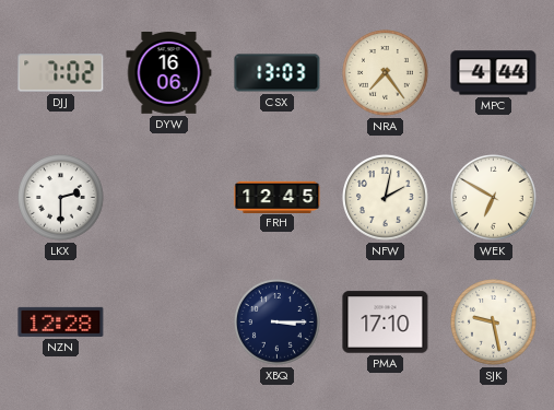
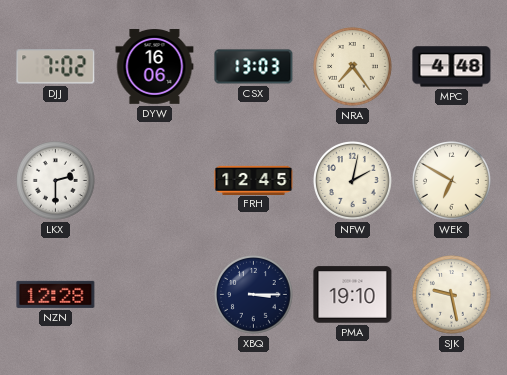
MPC: 4:44 -> 4:48 (452, 67)
PMA: 17:10 -> 19:10 (353, 295)
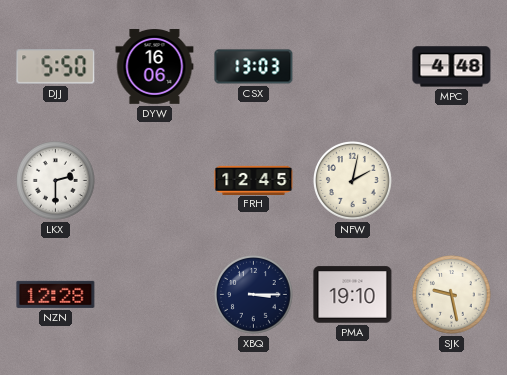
DJJ: 7:02 -> 5:50 (56, 67)
NRA: 7:24 -> none (353, 67)
WEK: 6:50 -> none (452, 181)
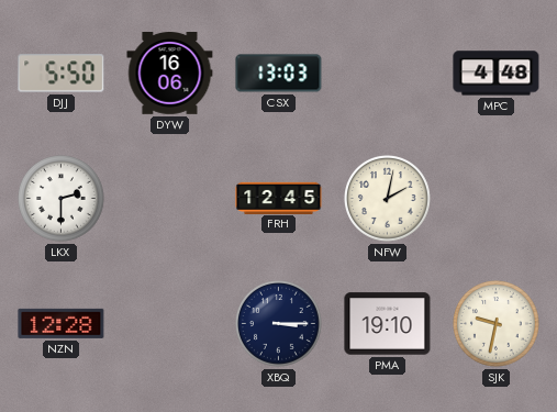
SJK: 9:28 -> 9:32 (497, 324)
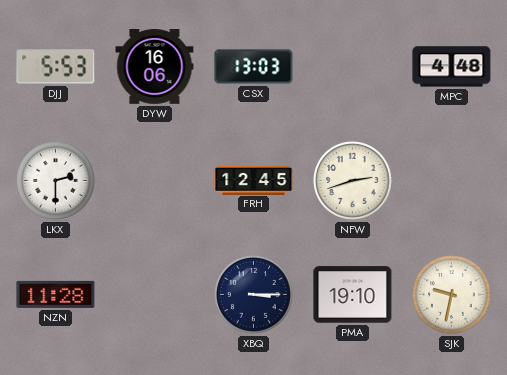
DJJ: 5:50 -> 5:53 (56, 67)
NFW: 2:02 -> 2:42 (353, 181)
NZN: 12:28 -> 11:28 (56, 294)
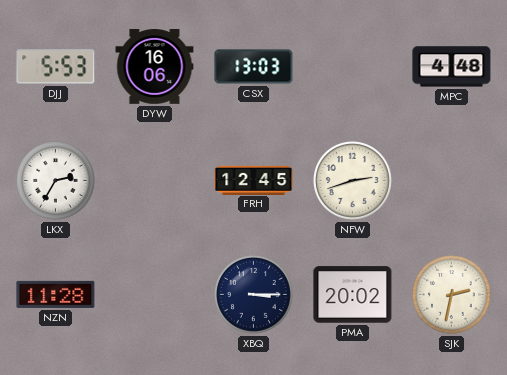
LKX: 2:30 -> 2:35 (56, 181)
PMA: 19:10 -> 20:02 (353, 295)
SJK: 9:32 -> 2:32 (452, 295)
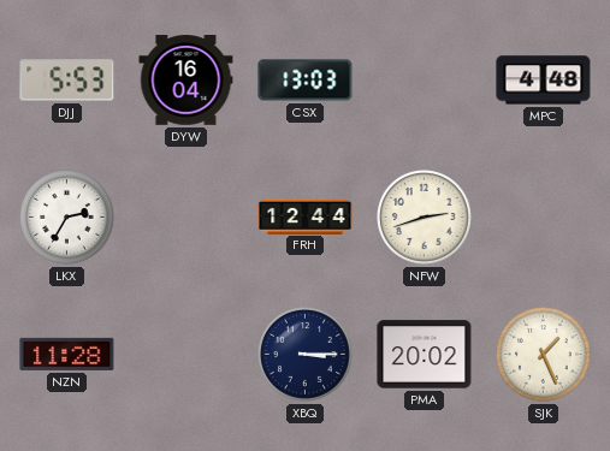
DYW: 16:06 -> 16:04 (186, 81)
FRH: 12:45 -> 12:44 (306, 216)
SJK: 2:32 -> 1:26 (544, 355)
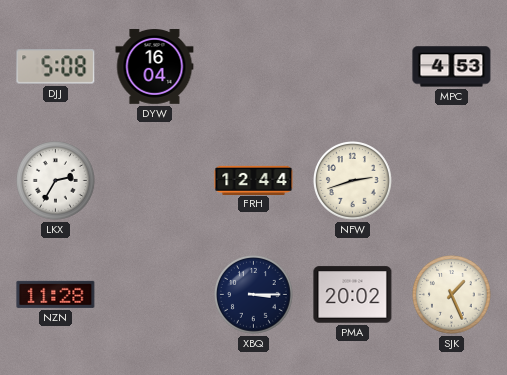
DJJ: 5:53 -> 5:08 (56, 67)
CSX: 13:03 -> none (306, 81)
MPC: 4:48 -> 4:53 (452, 67)
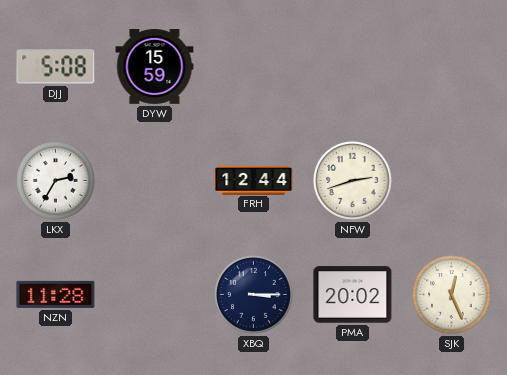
DYW: 16:04 -> 15:59 (155, 67)
MPC: 4:53 -> none (452, 67)
SJK: 1:26 -> 12:26 (452, 295)
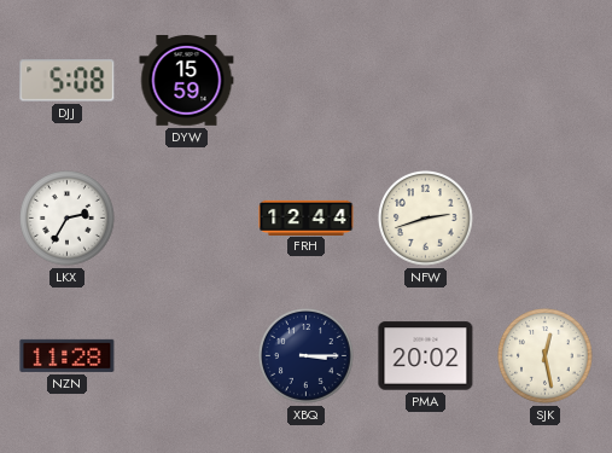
SJK: 12:26 -> 12:28 (546, 356)
